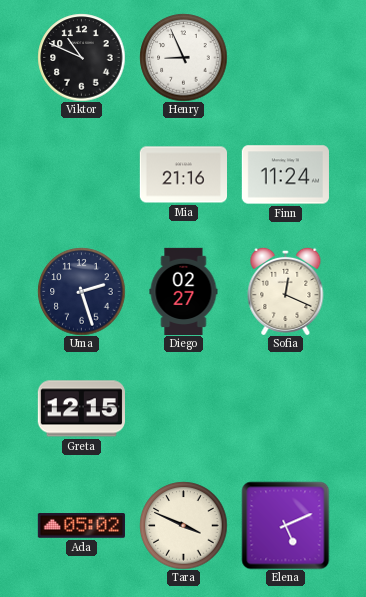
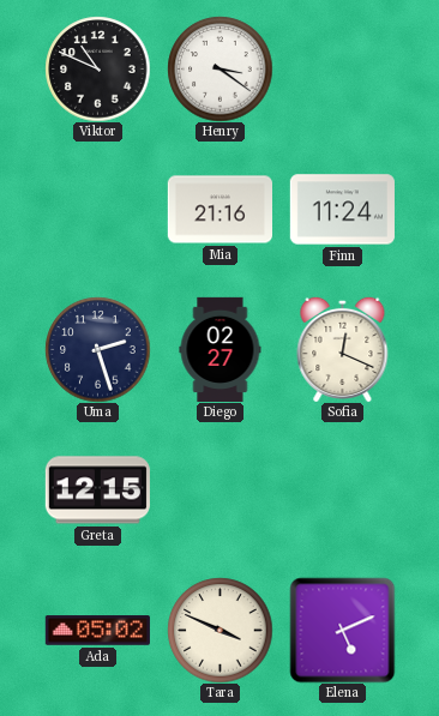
Henry: 8:56 -> 3:21 (220, 68)
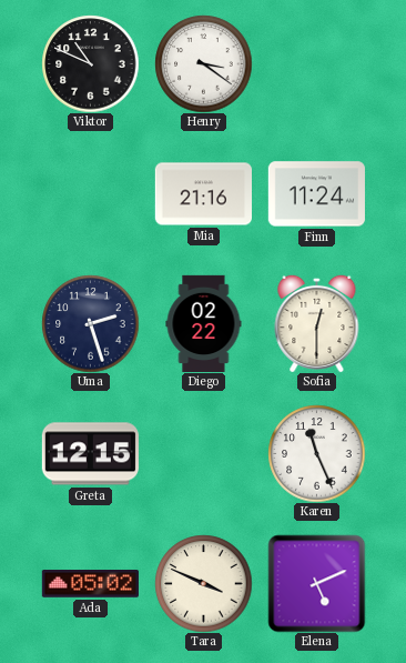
Diego: 02:27 -> 02:22 (204, 323)
Sofia: 12:19 -> 12:30 (317, 323)
Karen: none -> 11:26 (316, 453)
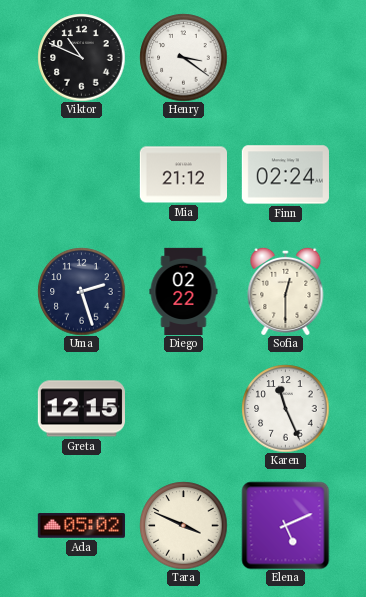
Mia: 21:16 -> 21:12 (183, 175)
Finn: 11:24 -> 02:24 (285, 175)
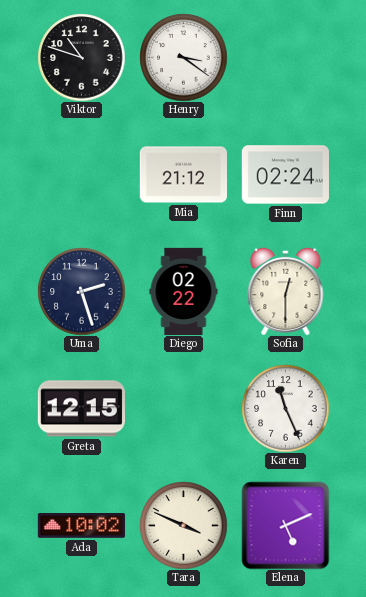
Viktor: 10:49 -> 10:48 (81, 57)
Ada: 05:02 -> 10:02 (81, 526)
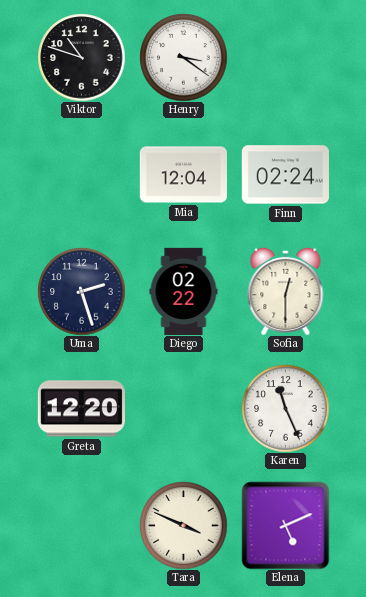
Mia: 21:12 -> 12:04 (183, 175)
Greta: 12:15 -> 12:20 (81, 409)
Ada: 10:02 -> none (81, 526)
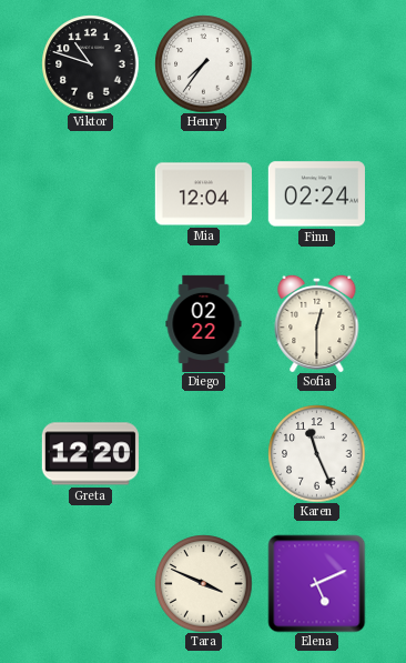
Henry: 3:21 -> 7:36 (203, 63)
Uma: 2:27 -> none (81, 291)
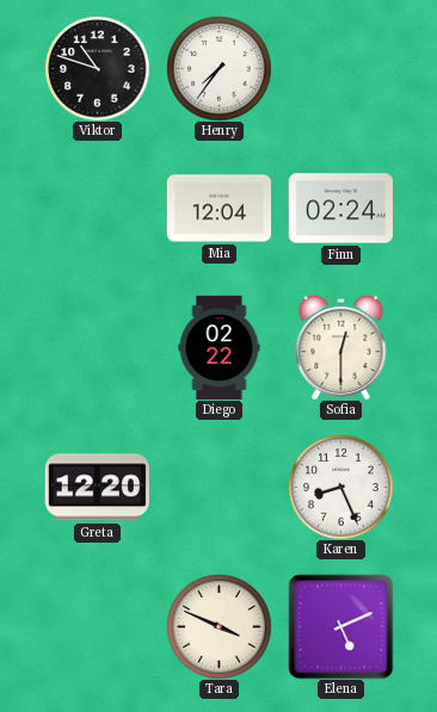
Karen: 11:26 -> 8:26 (340, 487)
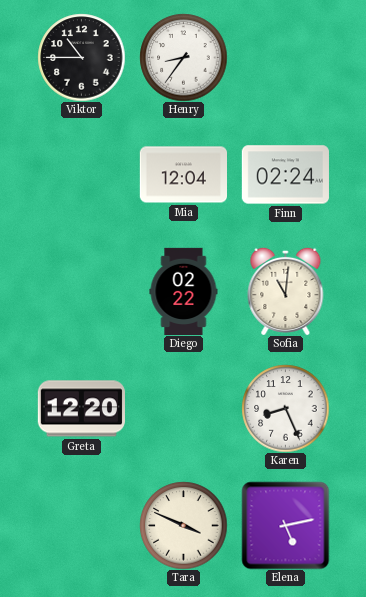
Viktor: 10:48 -> 10:45 (81, 57)
Henry: 7:36 -> 8:36 (183, 57)
Sofia: 12:30 -> 11:01 (286, 291)
Elena: 5:11 -> 5:13 (285, 525)
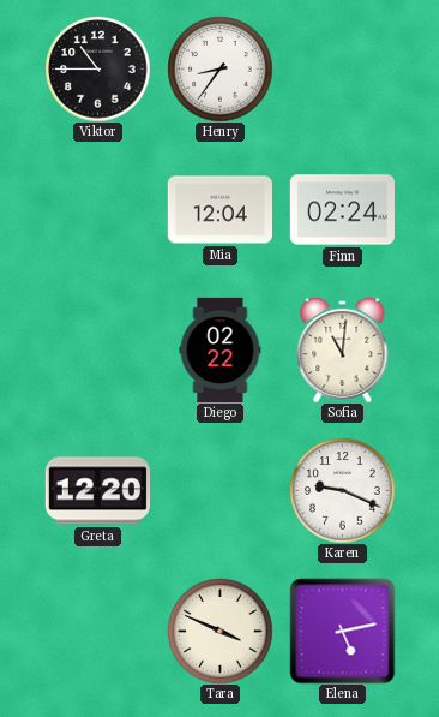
Karen: 8:26 -> 9:19 (342, 490)
